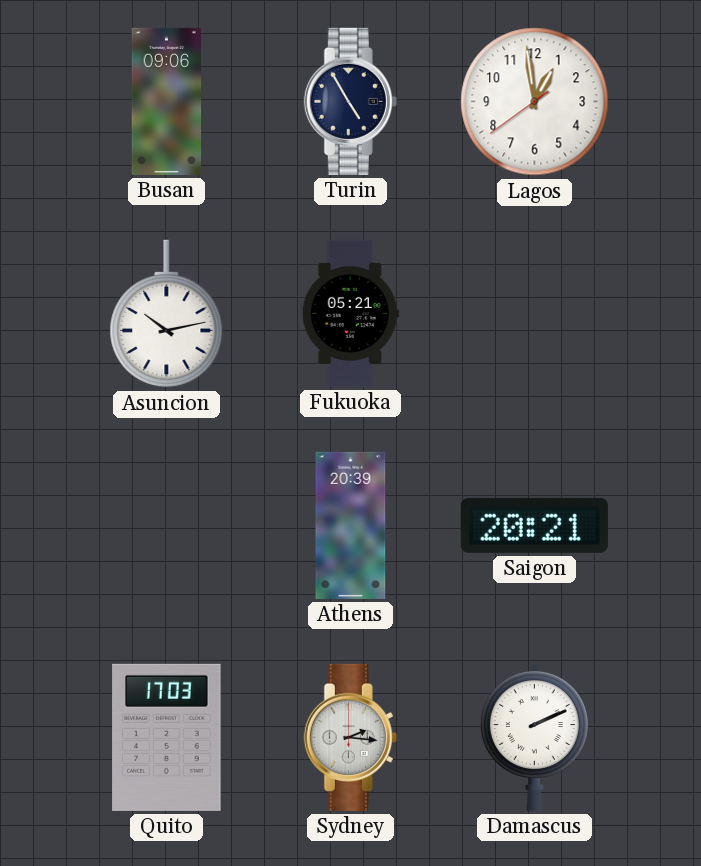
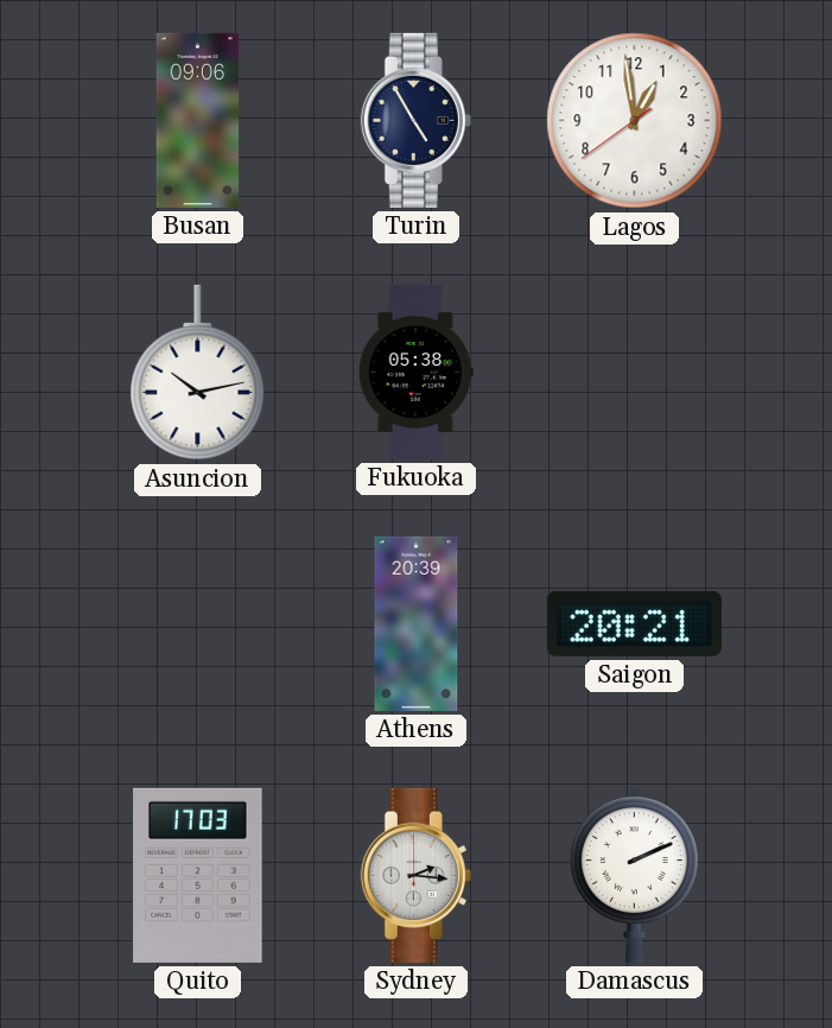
Fukuoka: 05:21 -> 05:38 (415, 372)
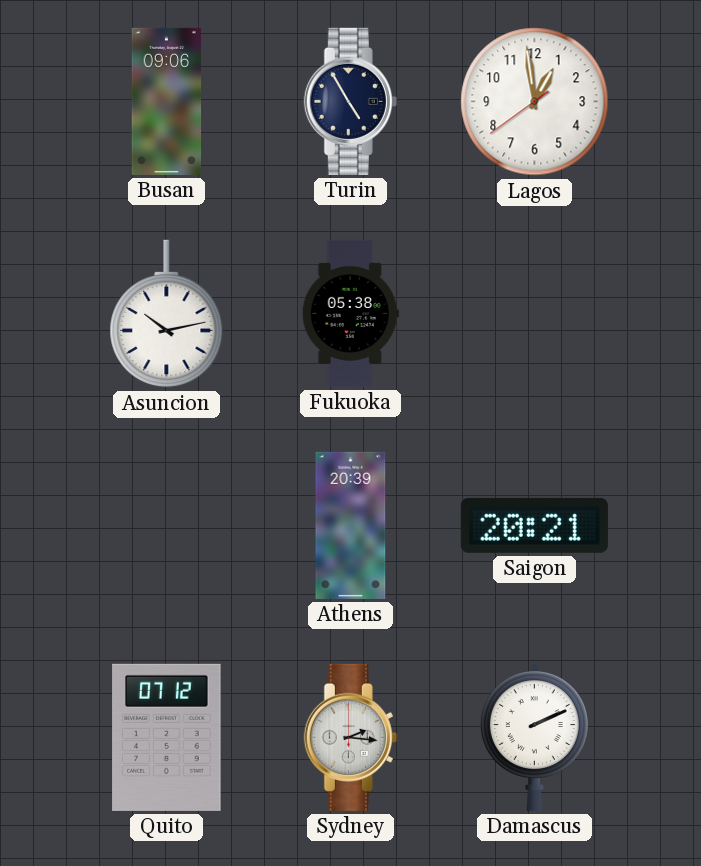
Quito: 17:03 -> 07:12 (167, 737)
